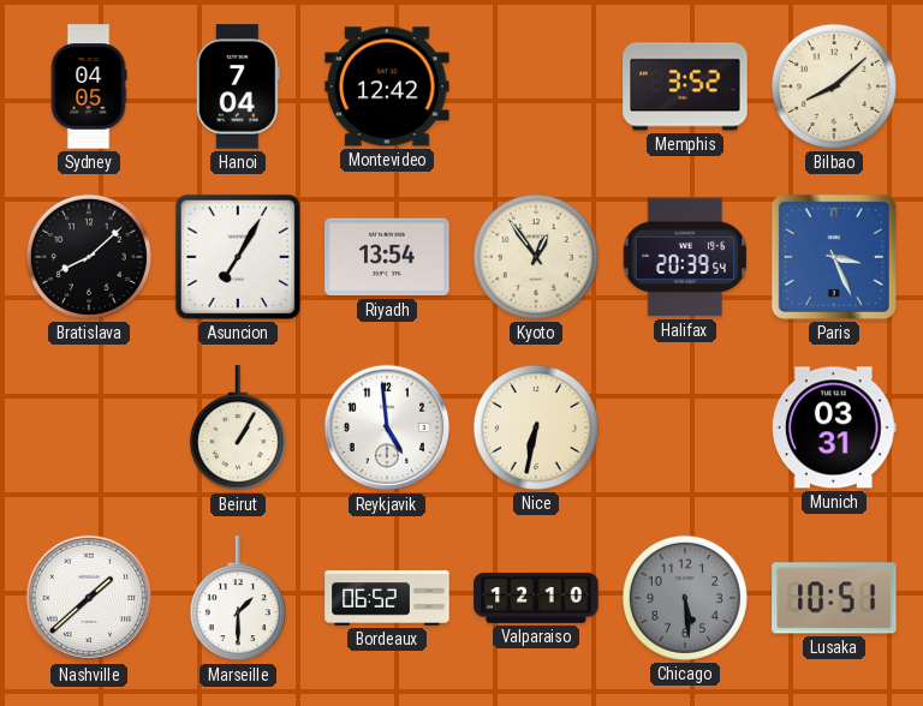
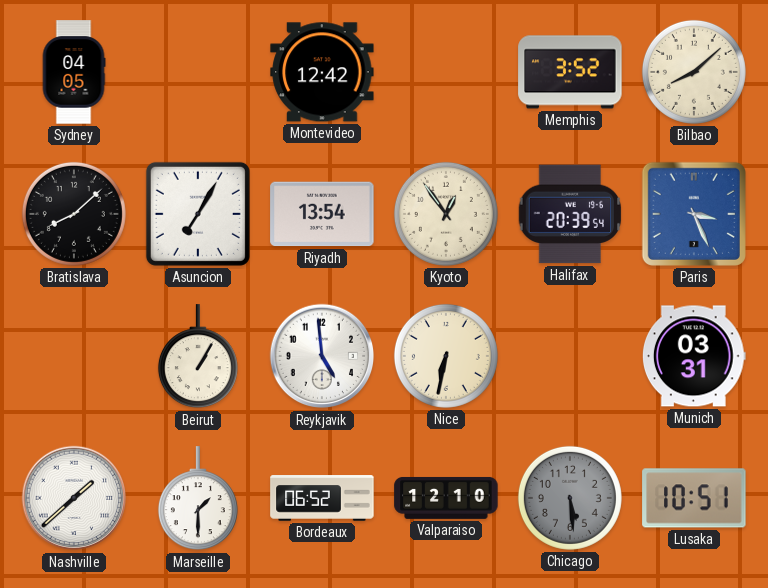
Hanoi: 7:04 -> none (238, 86)
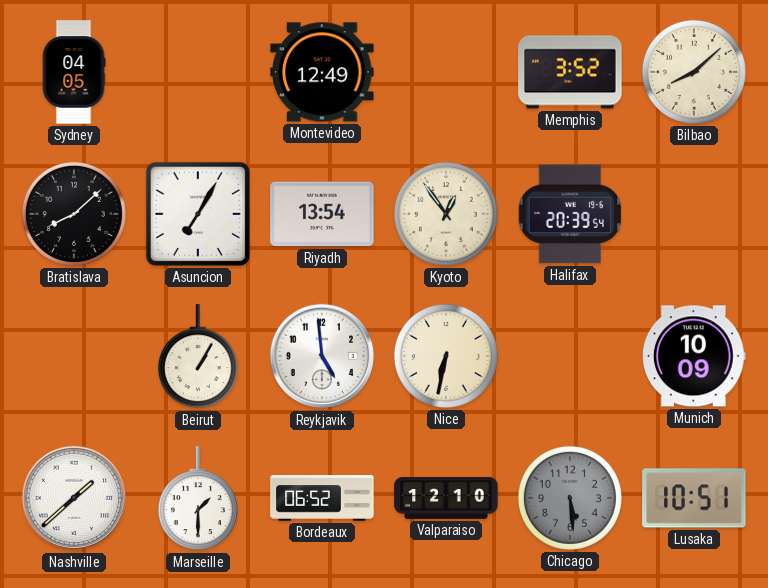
Montevideo: 12:42 -> 12:49 (322, 72)
Paris: 3:26 -> none (694, 214)
Munich: 03:31 -> 10:09 (694, 356)
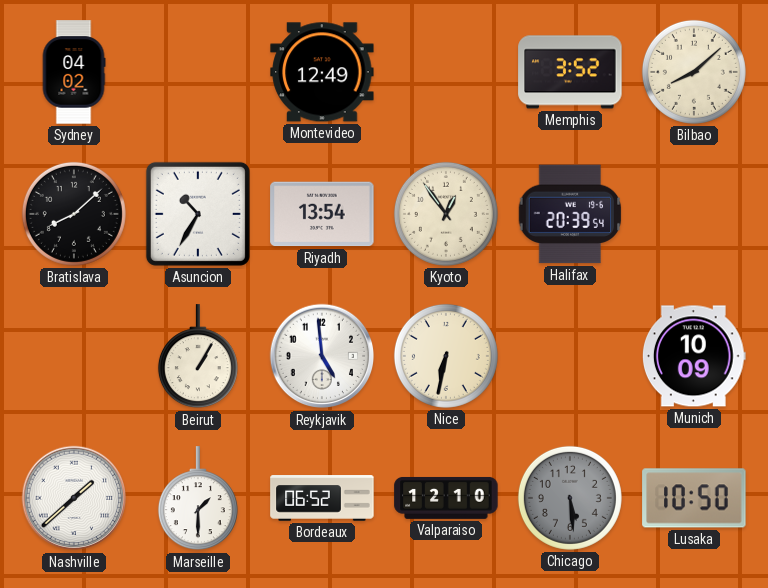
Sydney: 04:05 -> 04:02 (74, 72)
Asuncion: 7:05 -> 10:35 (198, 214)
Lusaka: 10:51 -> 10:50 (694, 498)
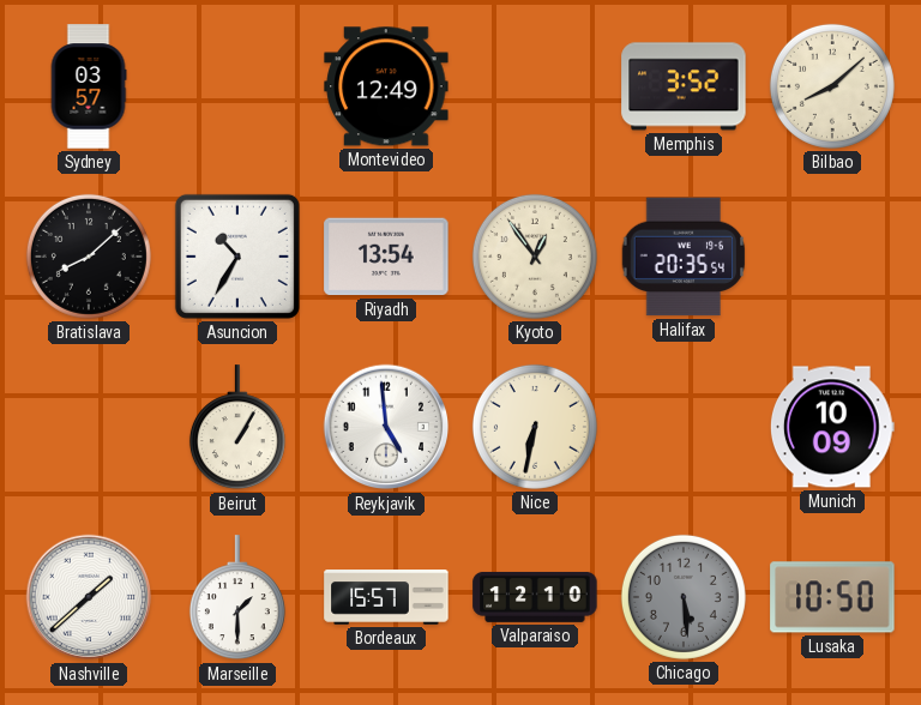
Sydney: 04:02 -> 03:57 (89, 86)
Halifax: 20:39 -> 20:35 (684, 257)
Bordeaux: 06:52 -> 15:57 (386, 597)
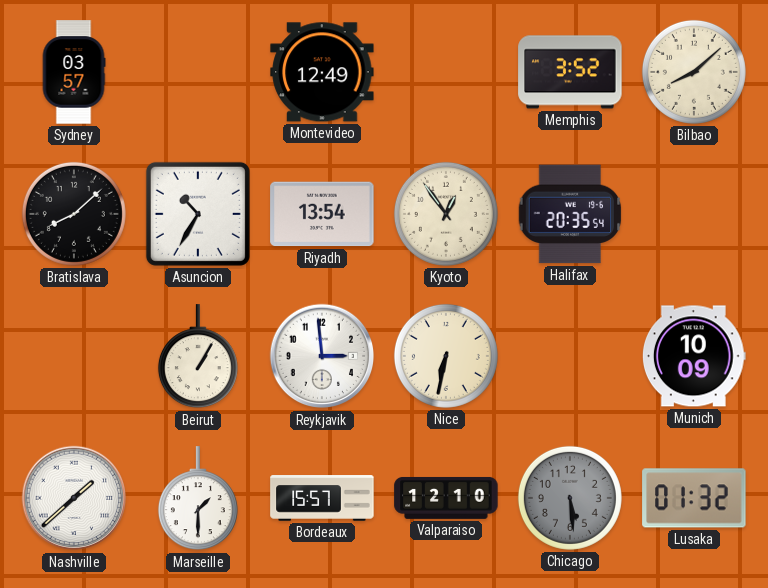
Reykjavik: 4:59 -> 2:59 (322, 356)
Lusaka: 10:50 -> 01:32 (694, 498)
